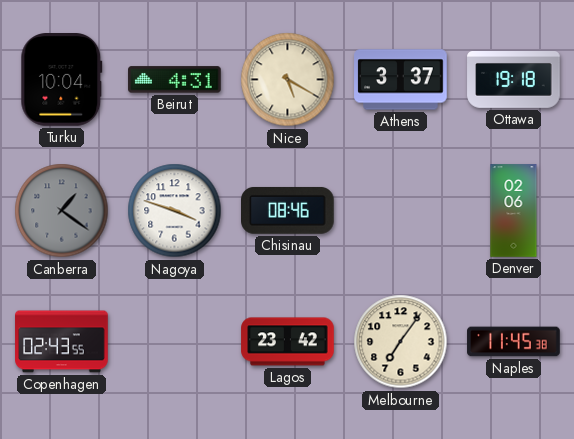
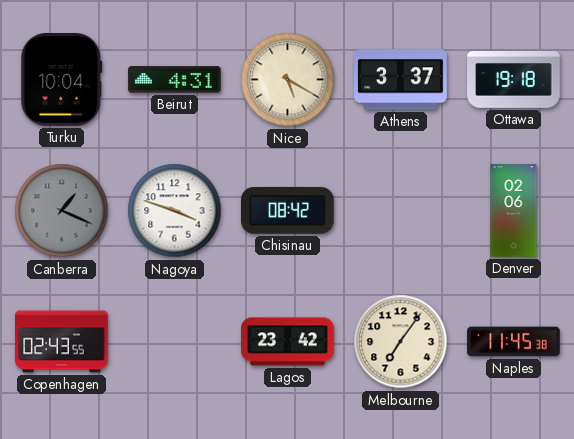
Canberra: 1:21 -> 1:19 (62, 211)
Chisinau: 08:46 -> 08:42 (288, 211)
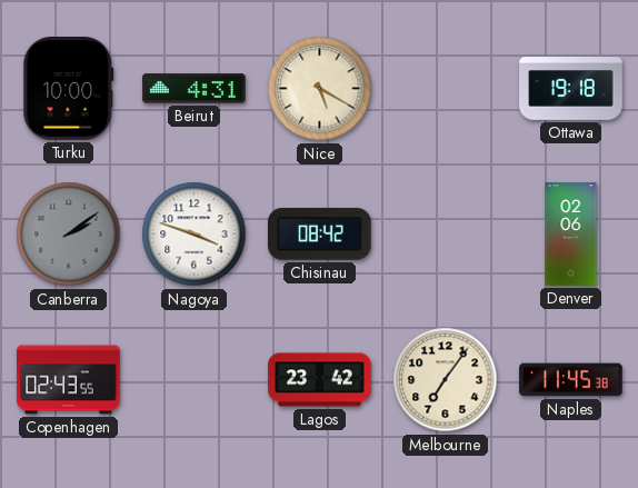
Turku: 10:04 -> 10:00 (69, 89)
Athens: 3:37 -> none (401, 80)
Canberra: 1:19 -> 2:09 (69, 235)
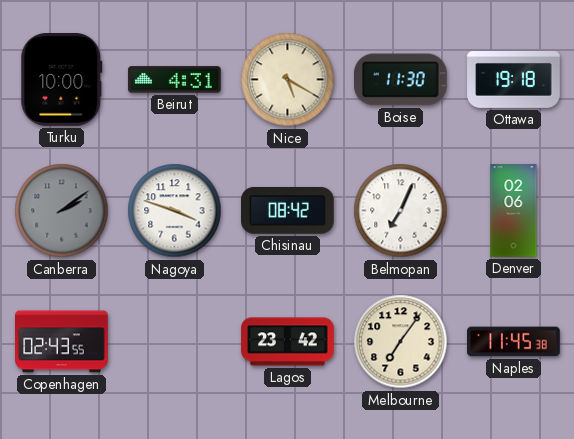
Boise: none -> 11:30 (401, 80)
Belmopan: none -> 7:04 (401, 211)
